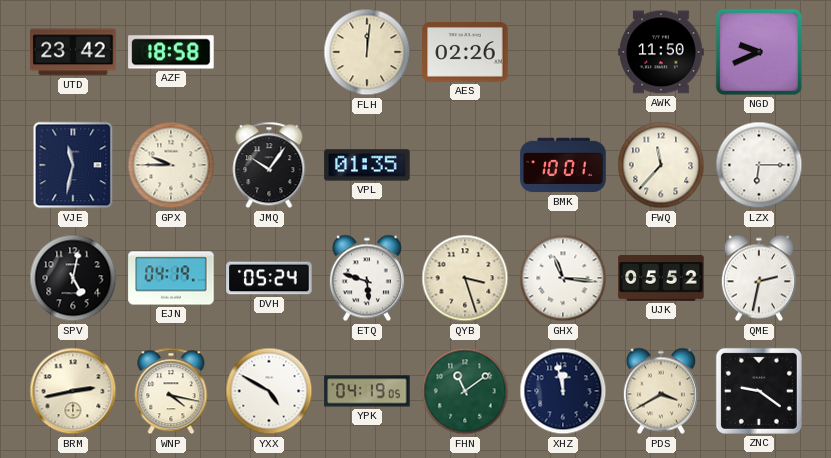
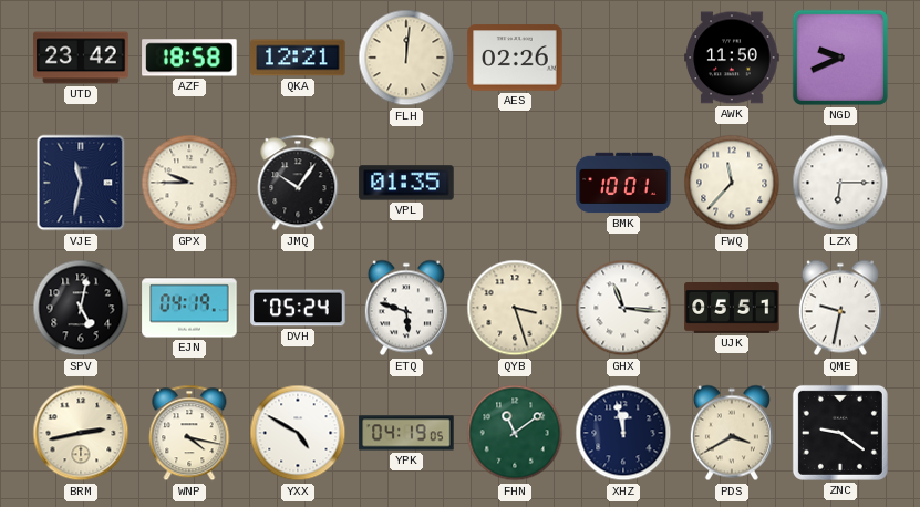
QKA: none -> 12:21 (298, 58)
UJK: 05:52 -> 05:51 (732, 308)
QME: 2:32 -> 9:32 (840, 308)
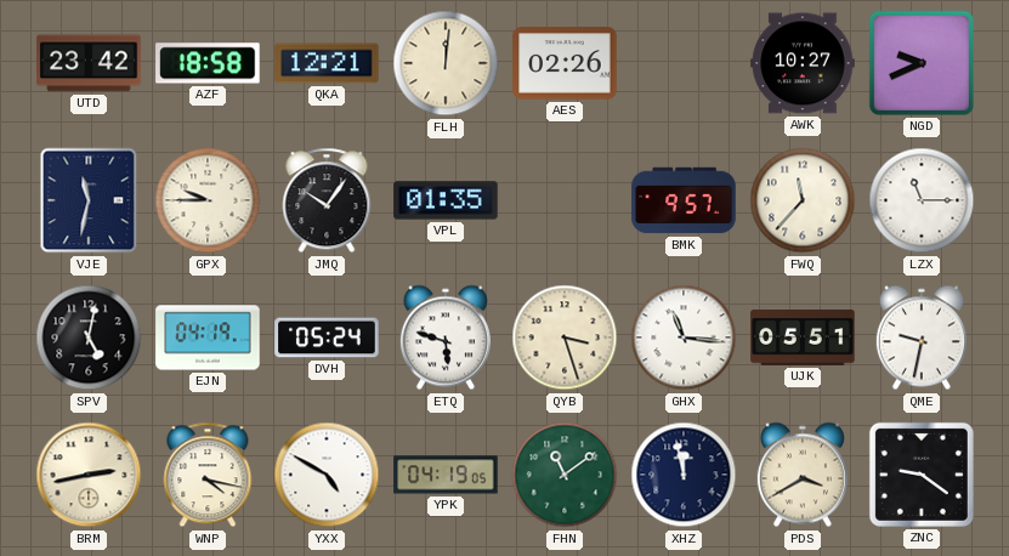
AWK: 11:50 -> 10:27 (803, 63)
BMK: 10:01 -> 9:57 (684, 200)
LZX: 6:15 -> 11:15 (922, 200)
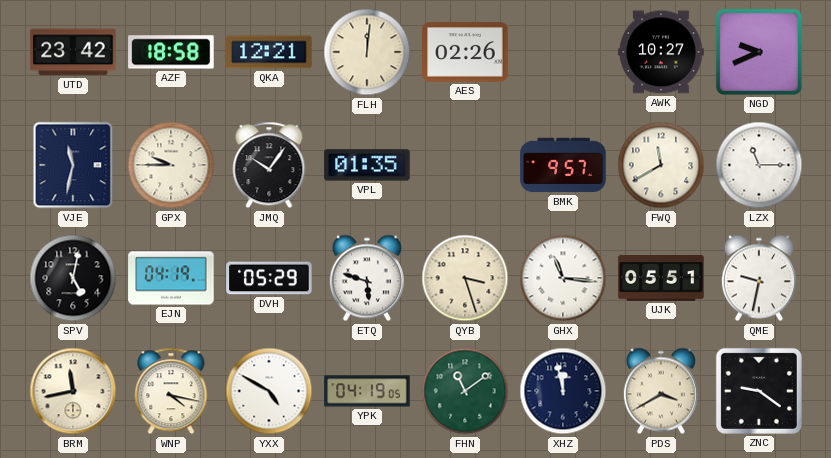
FWQ: 11:37 -> 11:40 (661, 165)
DVH: 05:24 -> 05:29 (269, 278)
BRM: 2:43 -> 11:43 (73, 391)
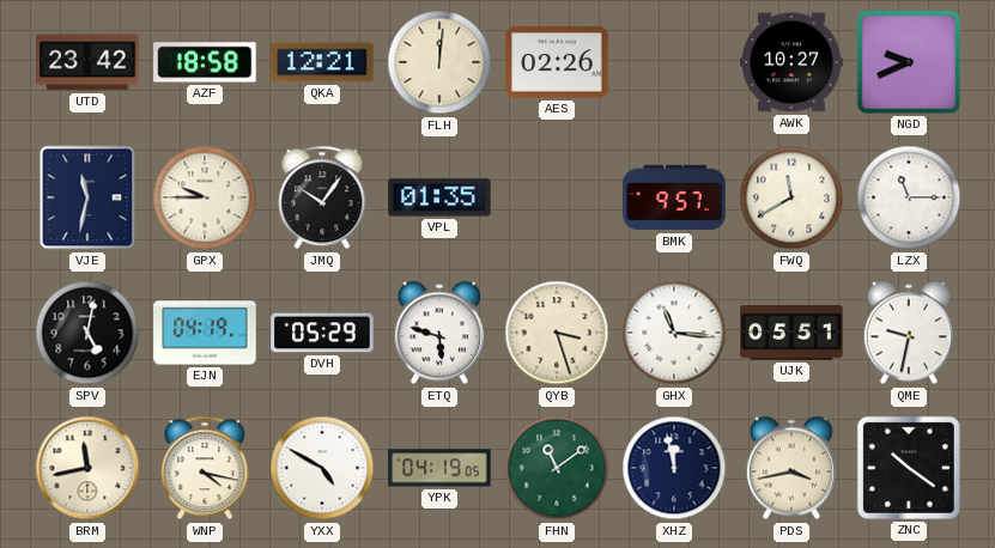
PDS: 3:40 -> 3:43 (791, 468)
ZNC: 9:21 -> 10:21 (909, 468)
